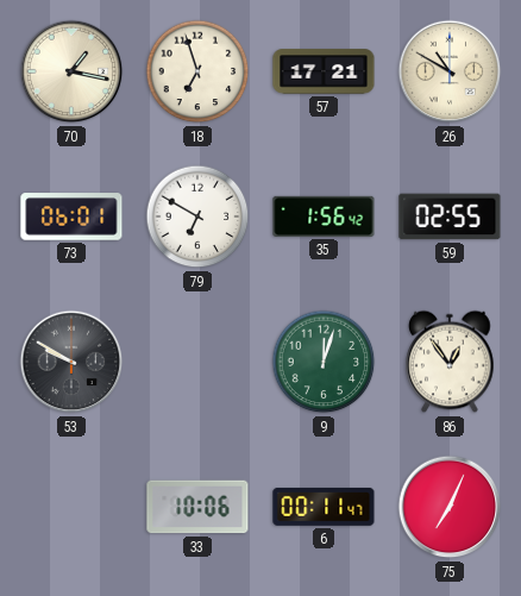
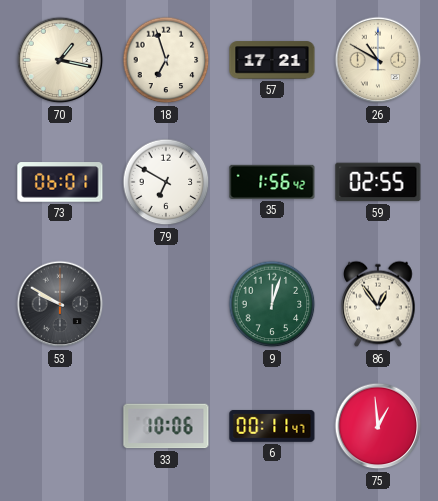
75: 7:04 -> 12:59 (378, 426)
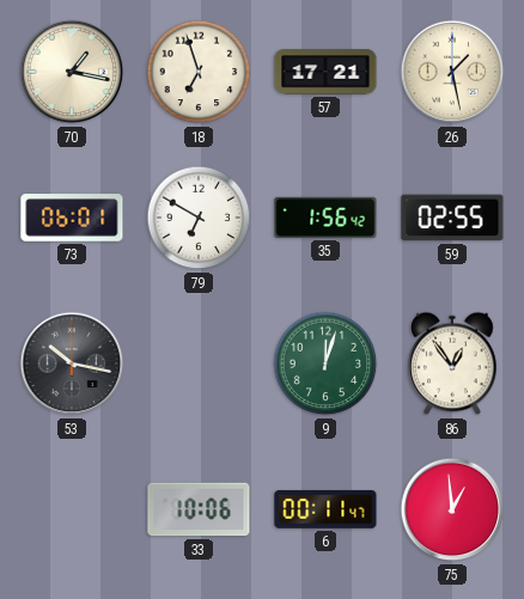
26: 10:50 -> 1:28 (452, 72)
53: 9:50 -> 10:17 (72, 363)
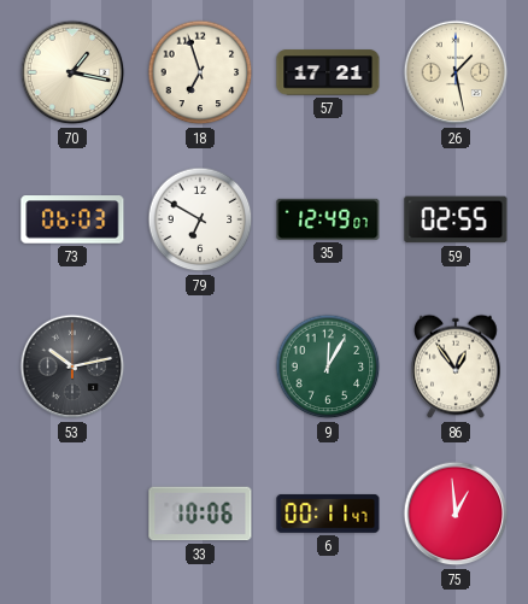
73: 06:01 -> 06:03 (72, 219)
35: 1:56 -> 12:49 (328, 219)
53: 10:17 -> 10:13 (72, 366)
9: 12:03 -> 12:05 (328, 366)
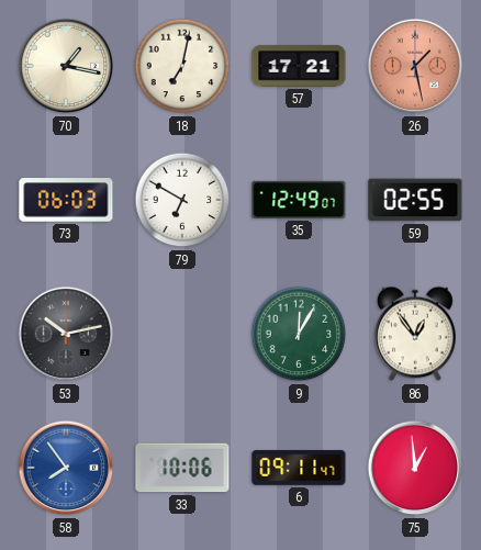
18: 6:57 -> 7:02 (182, 66)
26 dial: cream -> salmon (415, 66)
58: none -> 7:54 (66, 468)
6: 00:11 -> 09:11 (299, 468)
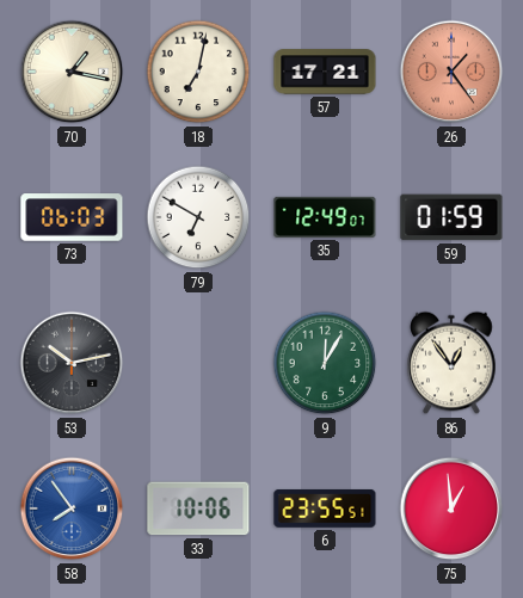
26: 1:28 -> 1:24 (451, 72)
59: 02:55 -> 01:59 (451, 217)
6: 09:11 -> 23:55 (325, 508)
